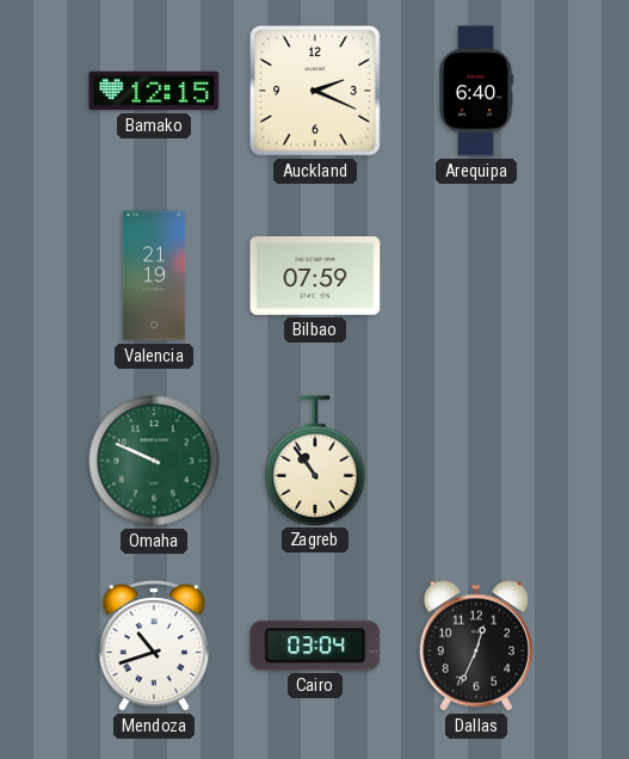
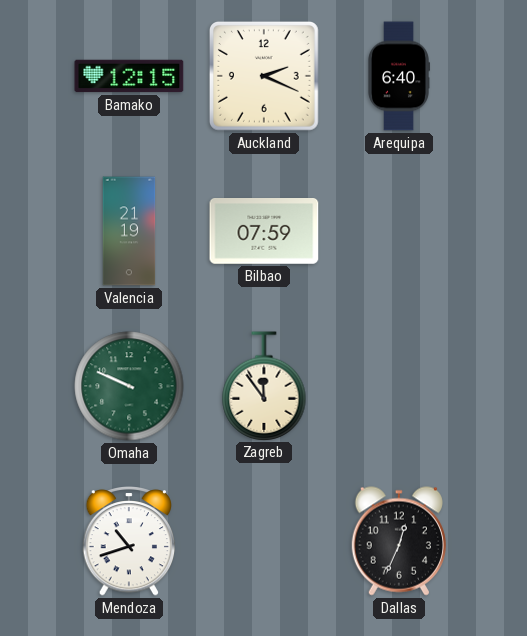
Zagreb: 10:54 -> 11:54 (264, 386)
Cairo: 03:04 -> none (315, 646)
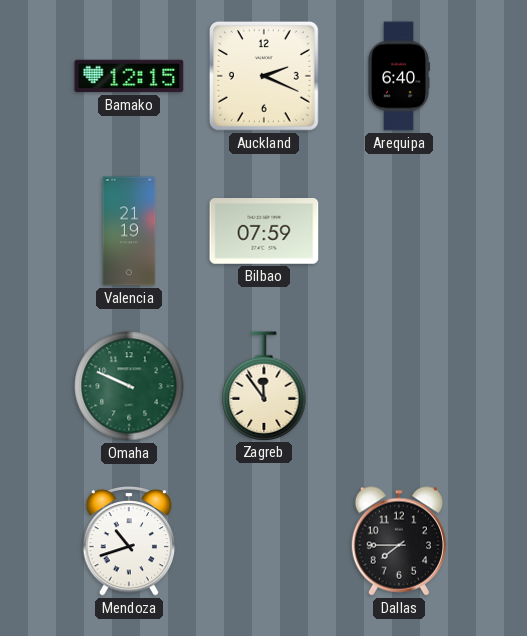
Dallas: 12:34 -> 7:45 (399, 541)
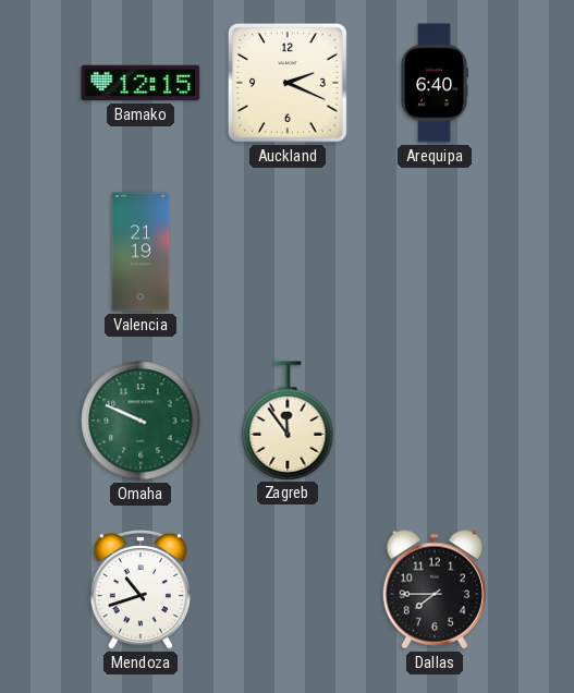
Bilbao: 07:59 -> none (264, 232)
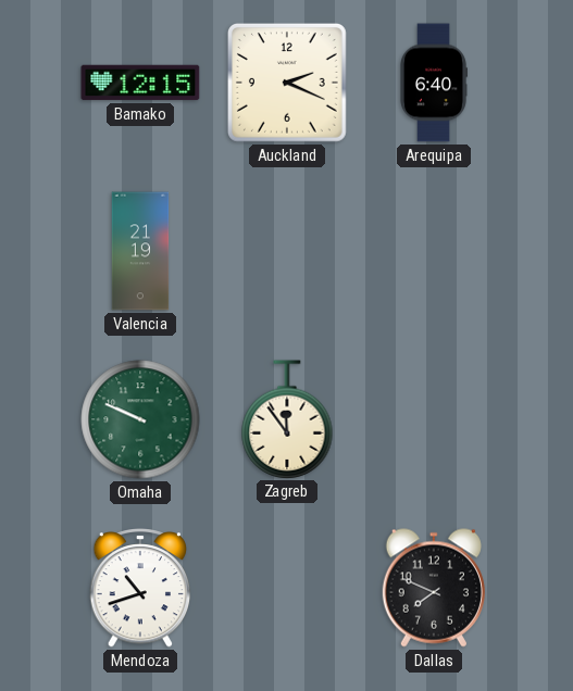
Dallas: 7:45 -> 7:49 (434, 588)
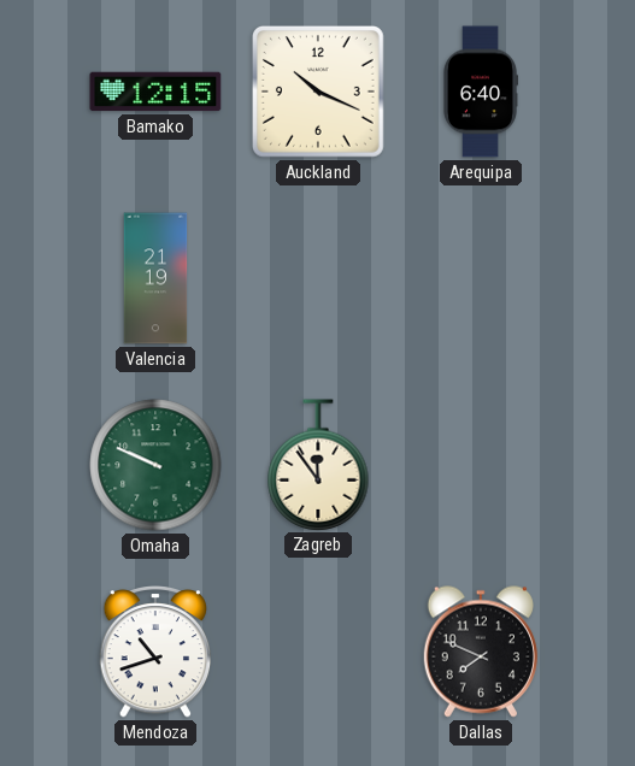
Auckland: 2:19 -> 10:19 (318, 92)
